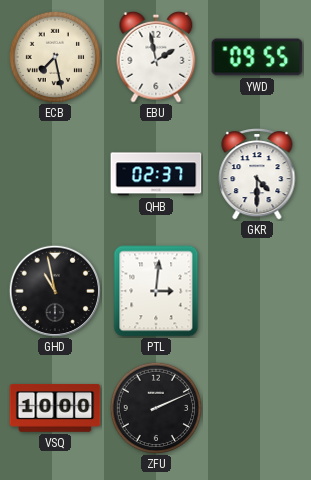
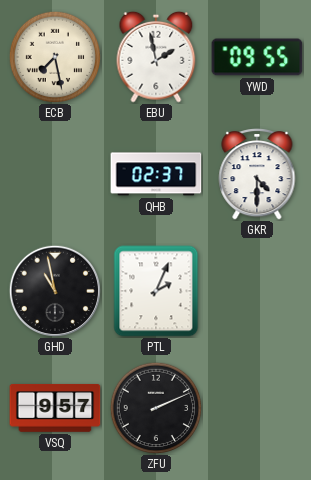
PTL: 3:01 -> 2:04 (156, 291)
VSQ: 10:00 -> 9:57 (55, 408)
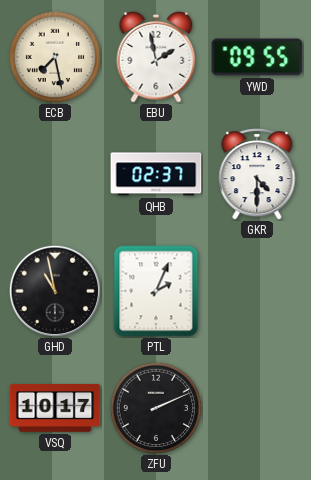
VSQ: 9:57 -> 10:17 (55, 408)
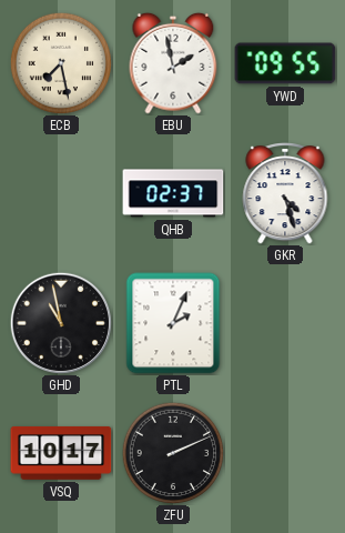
GKR: 4:30 -> 4:27 (285, 194)
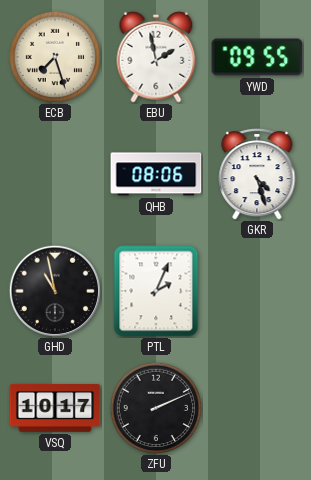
ECB: 7:28 -> 7:27 (54, 56)
QHB: 02:37 -> 08:06 (156, 174)
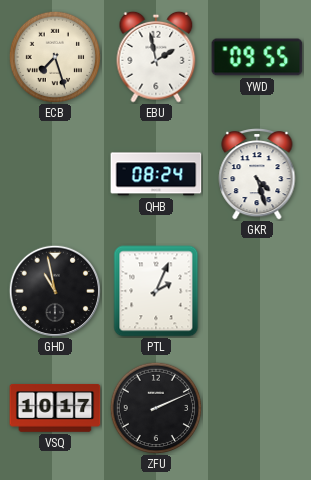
QHB: 08:06 -> 08:24 (156, 174)
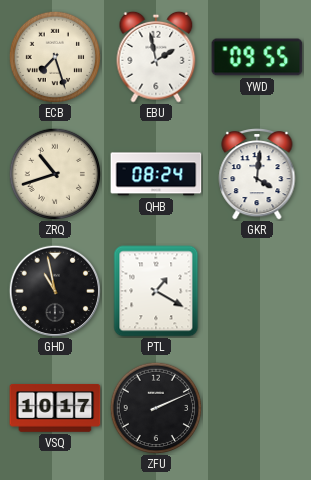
ZRQ: none -> 10:42 (54, 173)
GKR: 4:27 -> 4:01 (257, 175)
PTL: 2:04 -> 1:20 (156, 291)
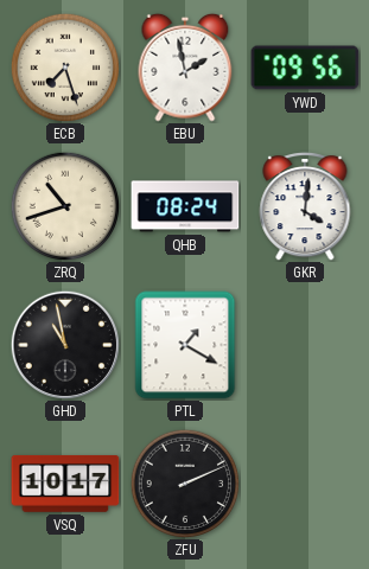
YWD: 09:55 -> 09:56 (305, 68)
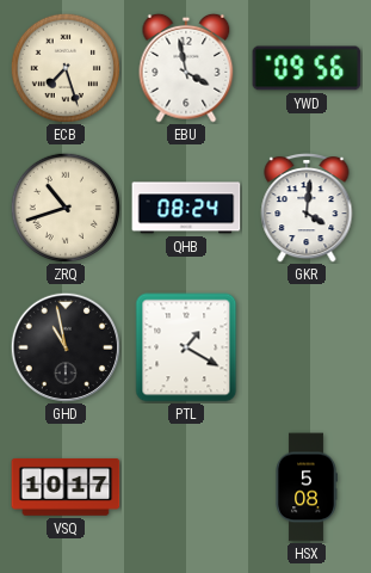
EBU: 1:58 -> 3:58 (186, 68)
ZFU: 2:11 -> none (184, 482)
HSX: none -> 5:08 (307, 487)
